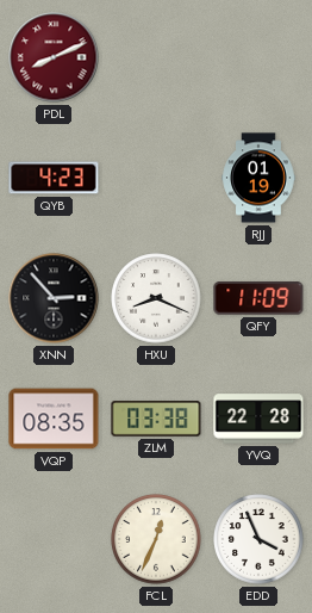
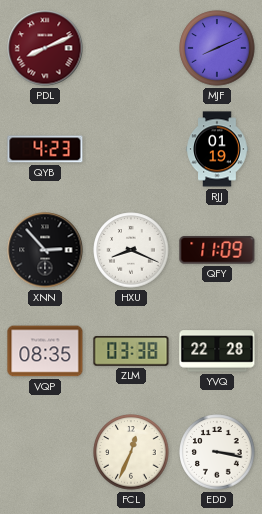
MJF: none -> 8:11 (217, 48)
EDD: 3:56 -> 3:17 (217, 452)
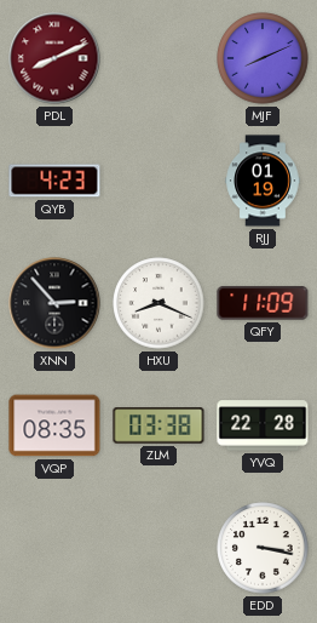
FCL: 12:34 -> none (131, 452)
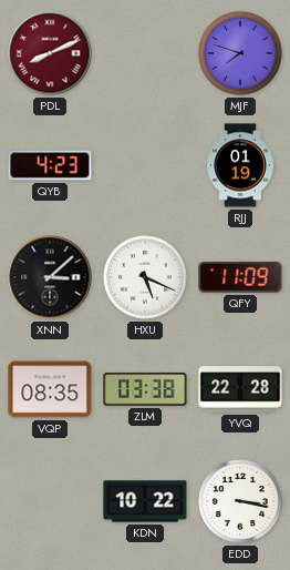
MJF: 8:11 -> 7:48 (240, 53)
XNN: 2:53 -> 3:08 (50, 277)
HXU: 8:19 -> 5:19 (145, 277)
KDN: none -> 10:22 (145, 501)
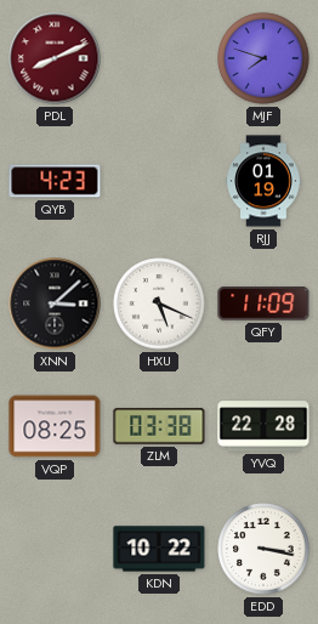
VQP: 08:35 -> 08:25 (55, 426)
